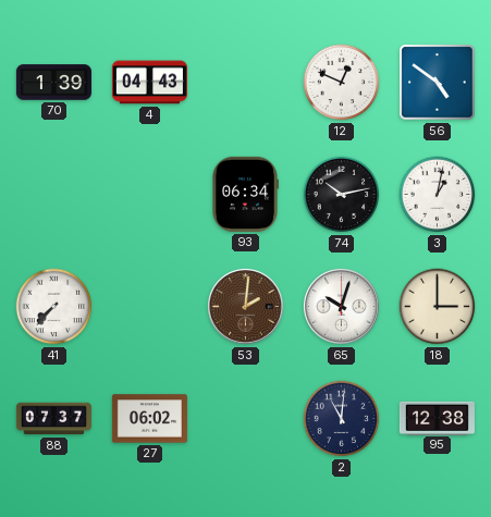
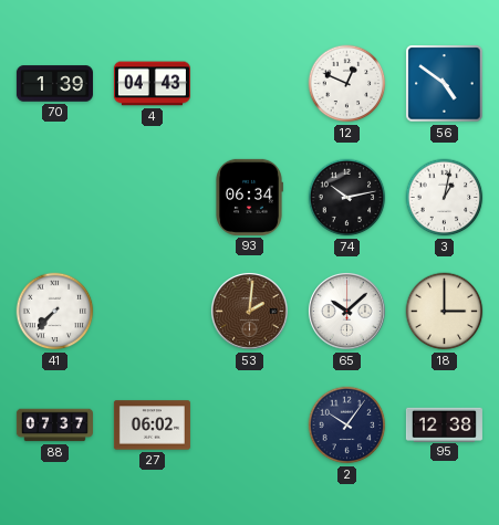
65: 10:03 -> 10:08 (346, 311)
2: 11:01 -> 10:06 (347, 426)
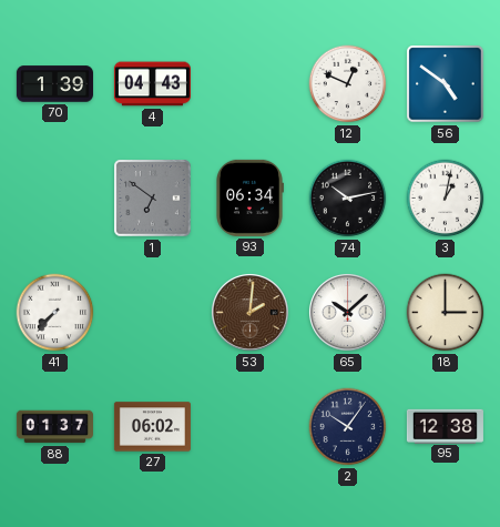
1: none -> 6:51 (153, 199)
88: 07:37 -> 01:37 (54, 427)
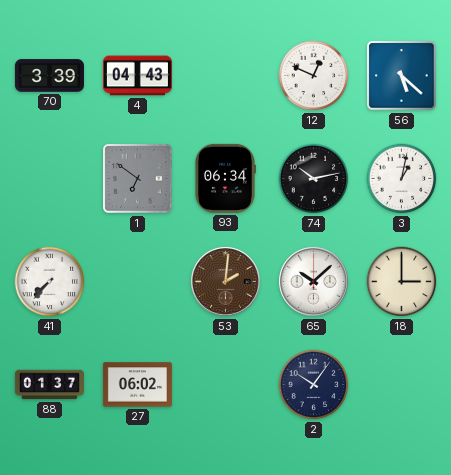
70: 1:39 -> 3:39 (49, 76)
56: 4:51 -> 5:22 (402, 76)
95: 12:38 -> none (445, 426)
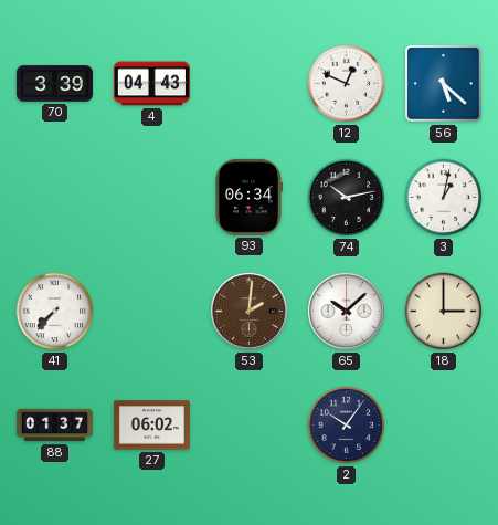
1: 6:51 -> none (138, 179)
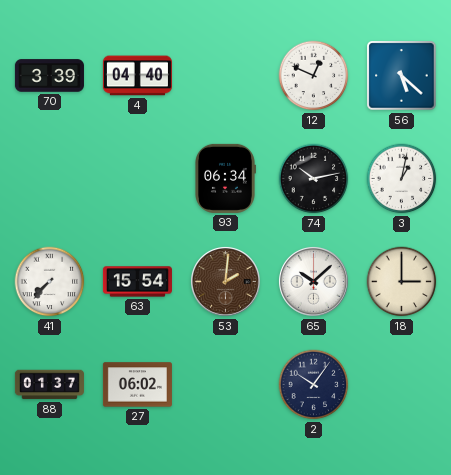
4: 04:43 -> 04:40 (137, 76)
63: none -> 15:54 (137, 282)
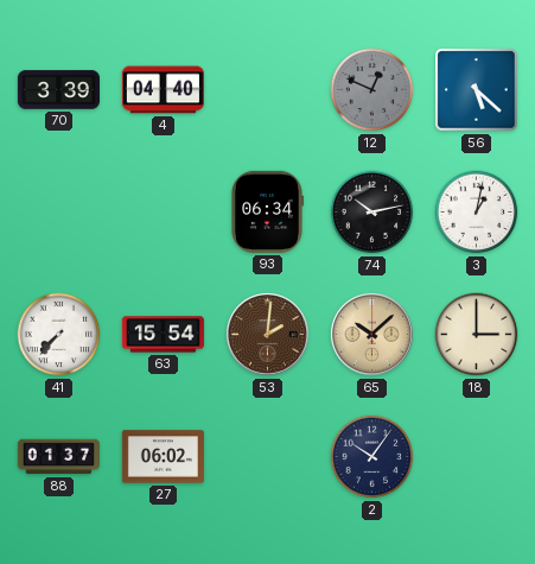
12 dial: white -> grey (372, 90)
65 dial: white -> champagne (371, 334)
